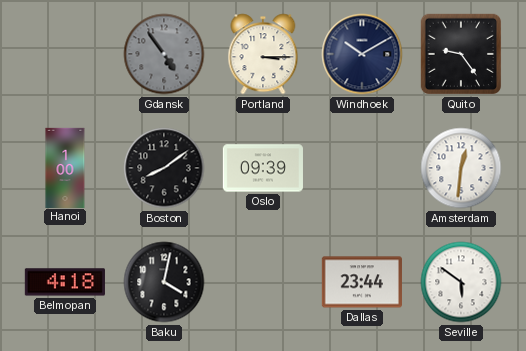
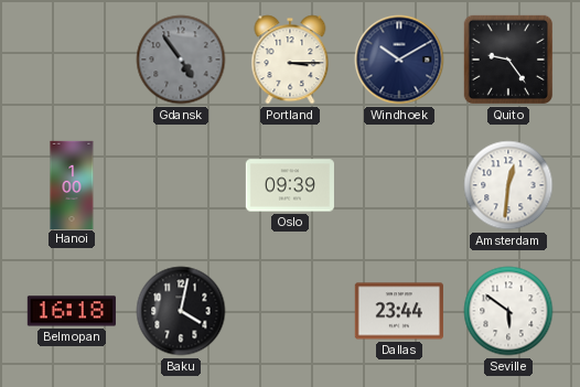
Boston: 8:09 -> none (164, 168)
Belmopan: 4:18 -> 16:18 (72, 311)
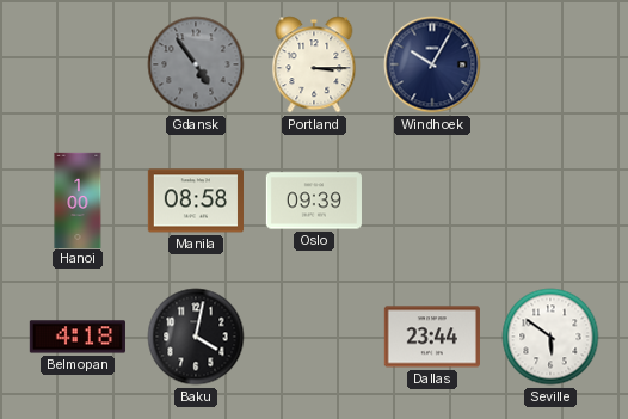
Windhoek: 10:10 -> 10:05 (432, 64)
Quito: 9:24 -> none (508, 60)
Manila: none -> 08:58 (195, 201)
Amsterdam: 12:31 -> none (508, 185)
Belmopan: 16:18 -> 4:18 (78, 337)
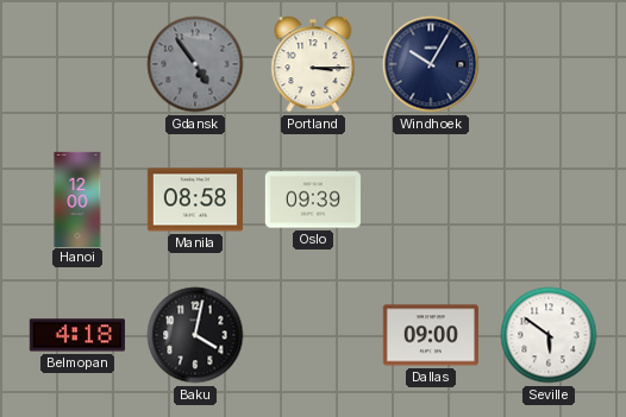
Hanoi: 1:00 -> 12:00 (77, 198)
Dallas: 23:44 -> 09:00 (431, 335)
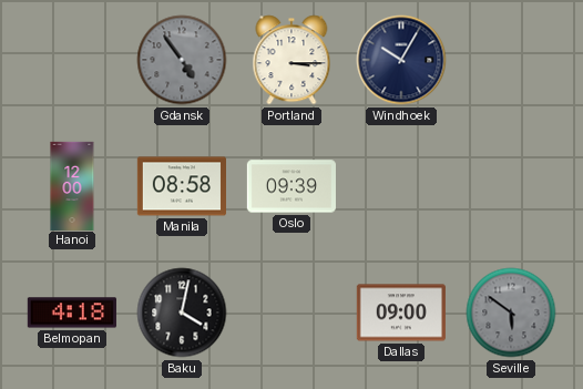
Seville dial: white -> grey (511, 313)
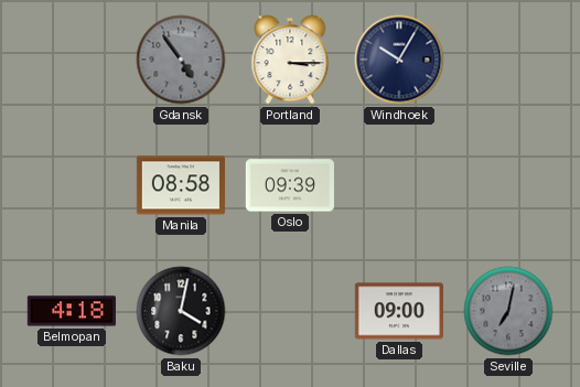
Hanoi: 12:00 -> none (72, 185)
Seville: 5:51 -> 7:02 (508, 311)
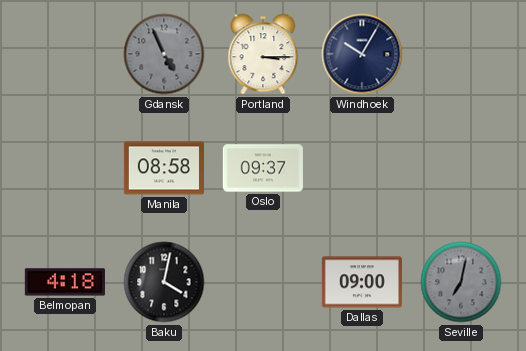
Gdansk: 4:54 -> 4:56 (164, 54)
Oslo: 09:39 -> 09:37 (263, 168)
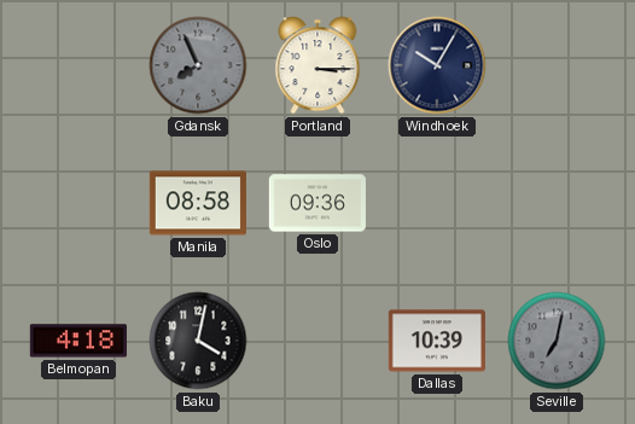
Gdansk: 4:56 -> 7:56 (198, 65)
Oslo: 09:37 -> 09:36 (317, 203)
Dallas: 09:00 -> 10:39 (437, 341)
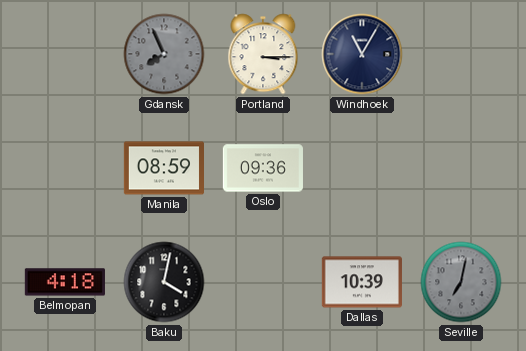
Windhoek: 10:05 -> 11:05 (362, 54)
Manila: 08:58 -> 08:59 (163, 168)
